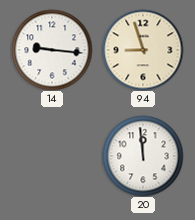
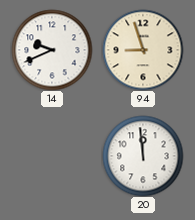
14: 9:16 -> 9:41 (52, 50)
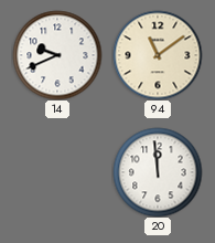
94: 8:57 -> 11:09 (158, 55)
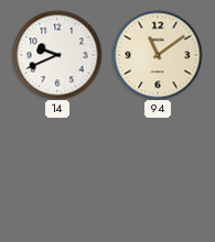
20: 11:59 -> none (158, 172)
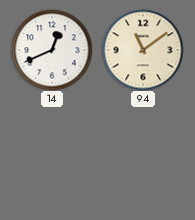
14: 9:41 -> 12:41 (52, 50)
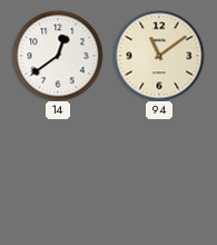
14: 12:41 -> 12:39 (58, 56)
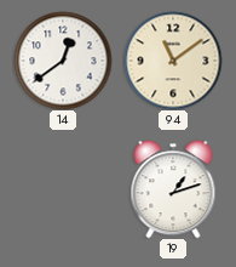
19: none -> 1:12 (173, 189)
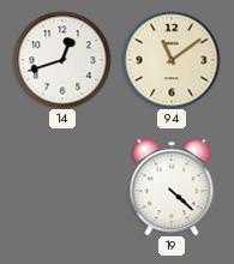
14: 12:39 -> 12:42 (62, 60)
19: 1:12 -> 4:22 (172, 187)
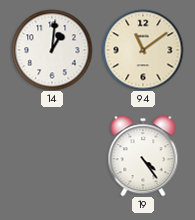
14: 12:42 -> 1:01 (52, 50)
19: 4:22 -> 4:24 (143, 156)
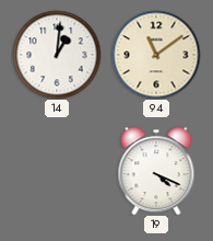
19: 4:24 -> 4:19 (156, 171)
